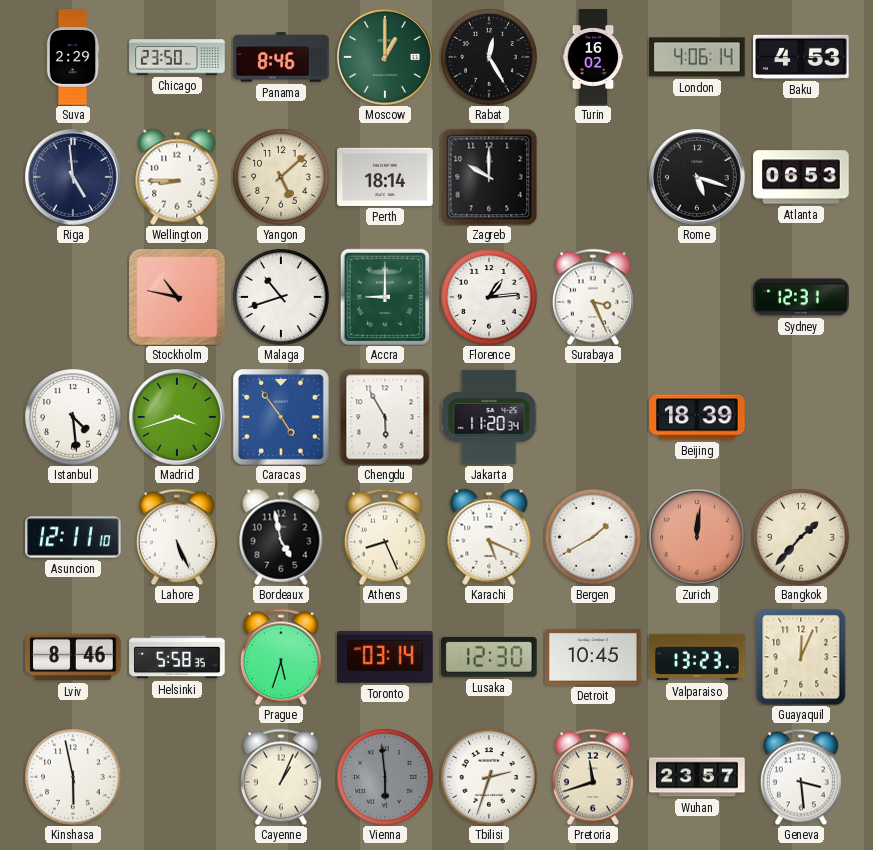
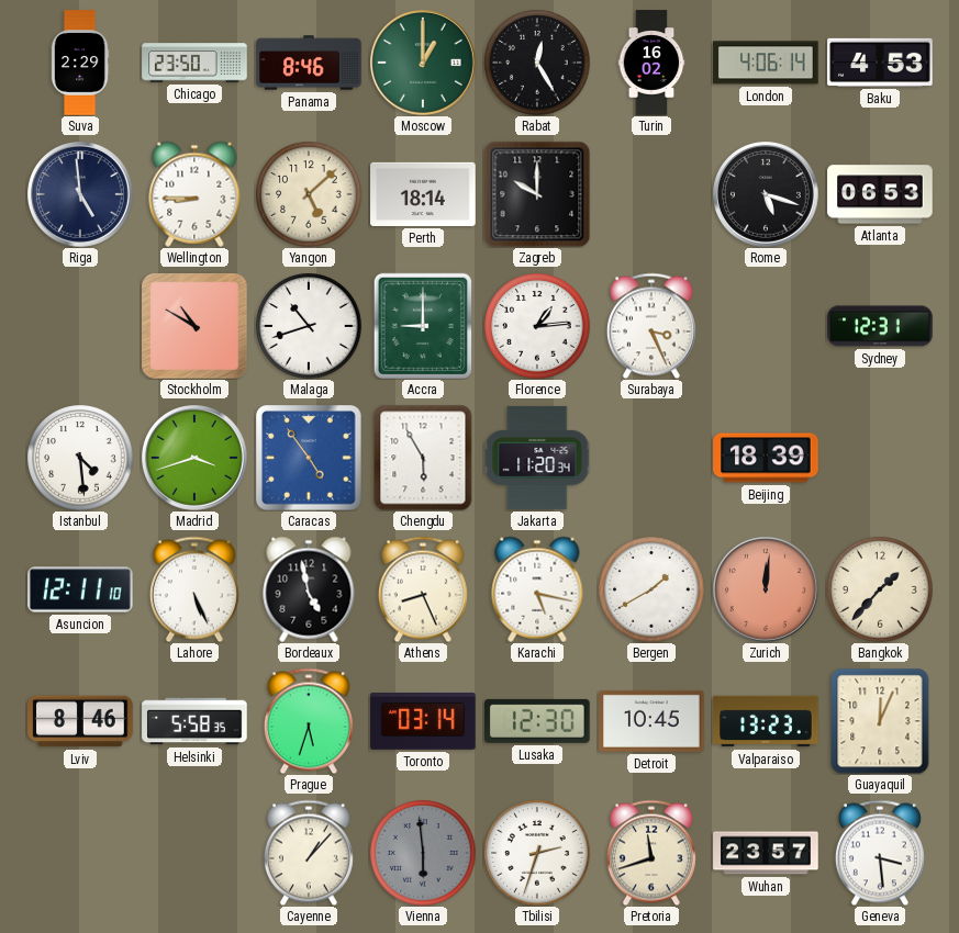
Stockholm: 10:47 -> 10:50 (194, 326)
Karachi: 5:19 -> 5:17 (537, 589)
Kinshasa: 5:58 -> none (73, 777)
Cayenne: 1:04 -> 1:07 (309, 853)
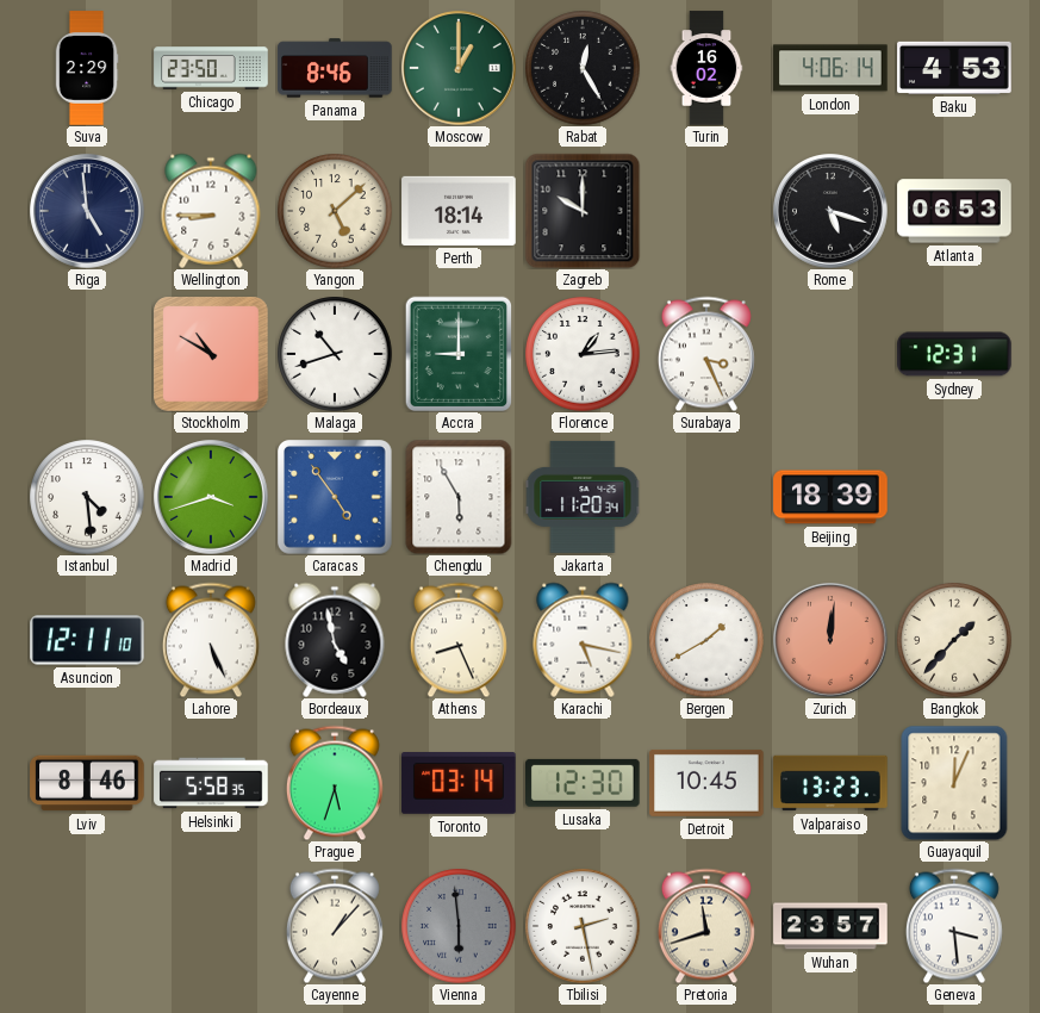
Tbilisi: 2:33 -> 2:28 (583, 926)
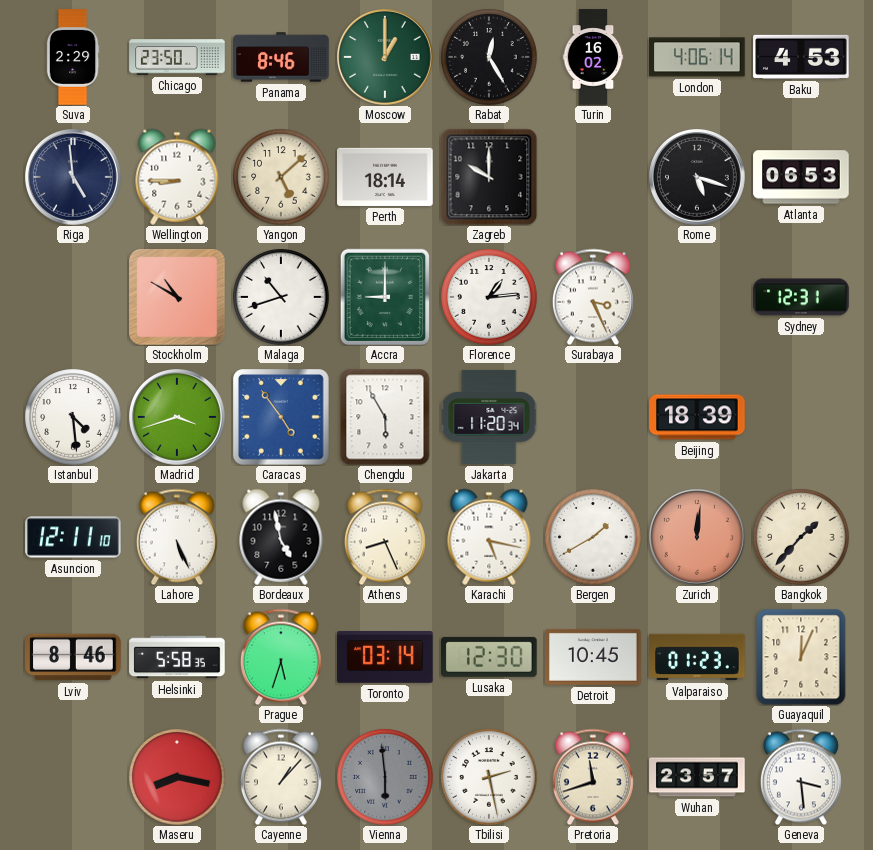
Valparaiso: 13:23 -> 01:23 (697, 657)
Maseru: none -> 8:17 (177, 777)
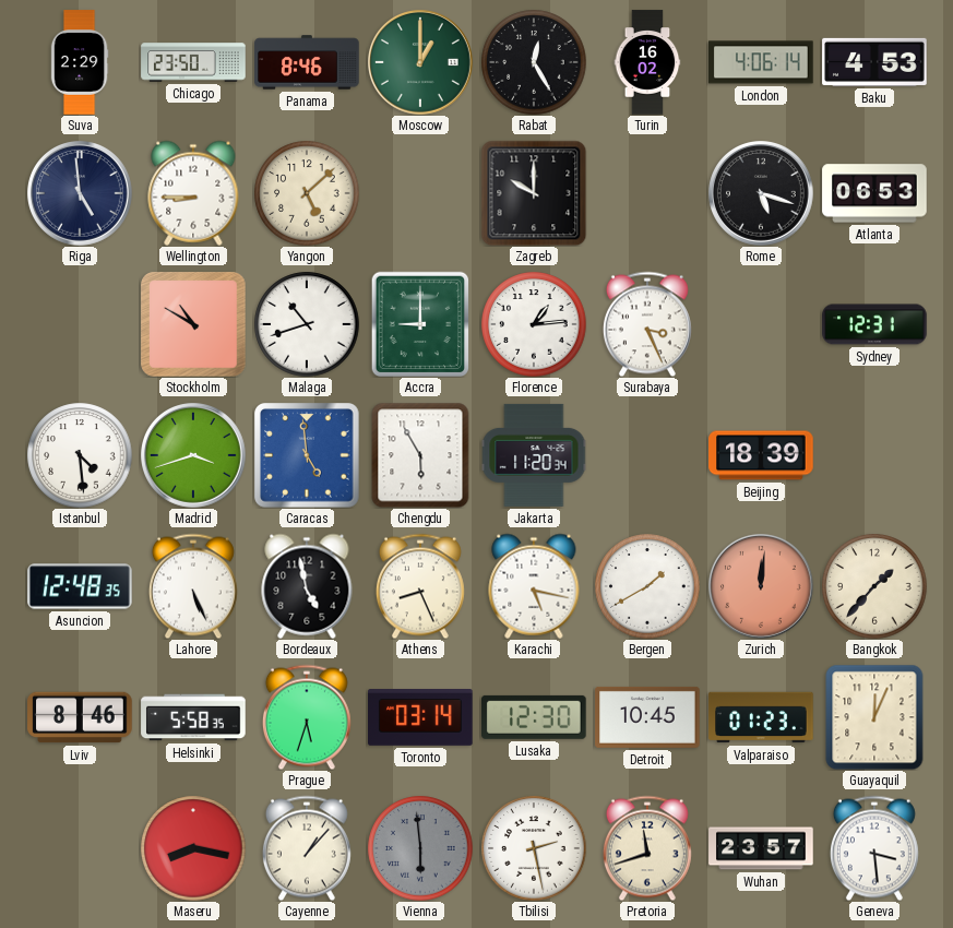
Perth: 18:14 -> none (385, 177)
Caracas: 4:54 -> 4:59 (307, 455)
Asuncion: 12:11 -> 12:48 (80, 586)
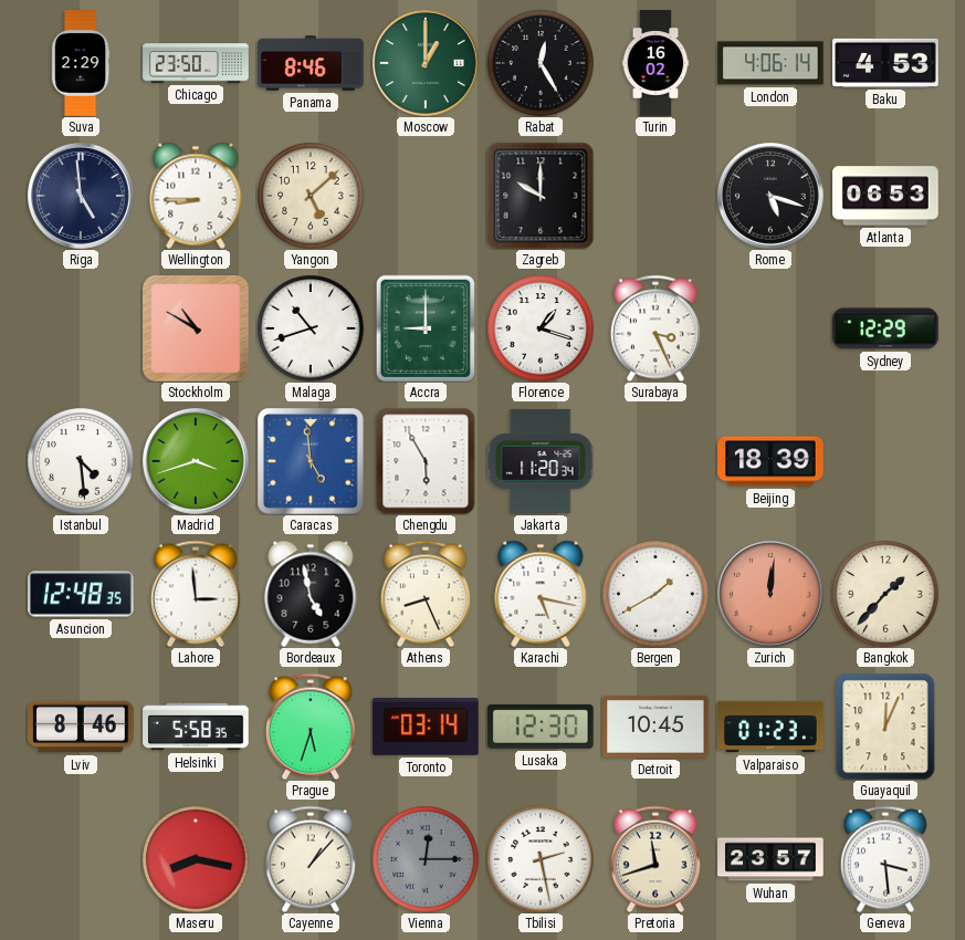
Florence: 1:14 -> 1:18 (541, 328)
Sydney: 12:31 -> 12:29 (885, 328)
Lahore: 5:26 -> 2:59 (196, 594)
Vienna: 5:59 -> 12:15 (426, 859)
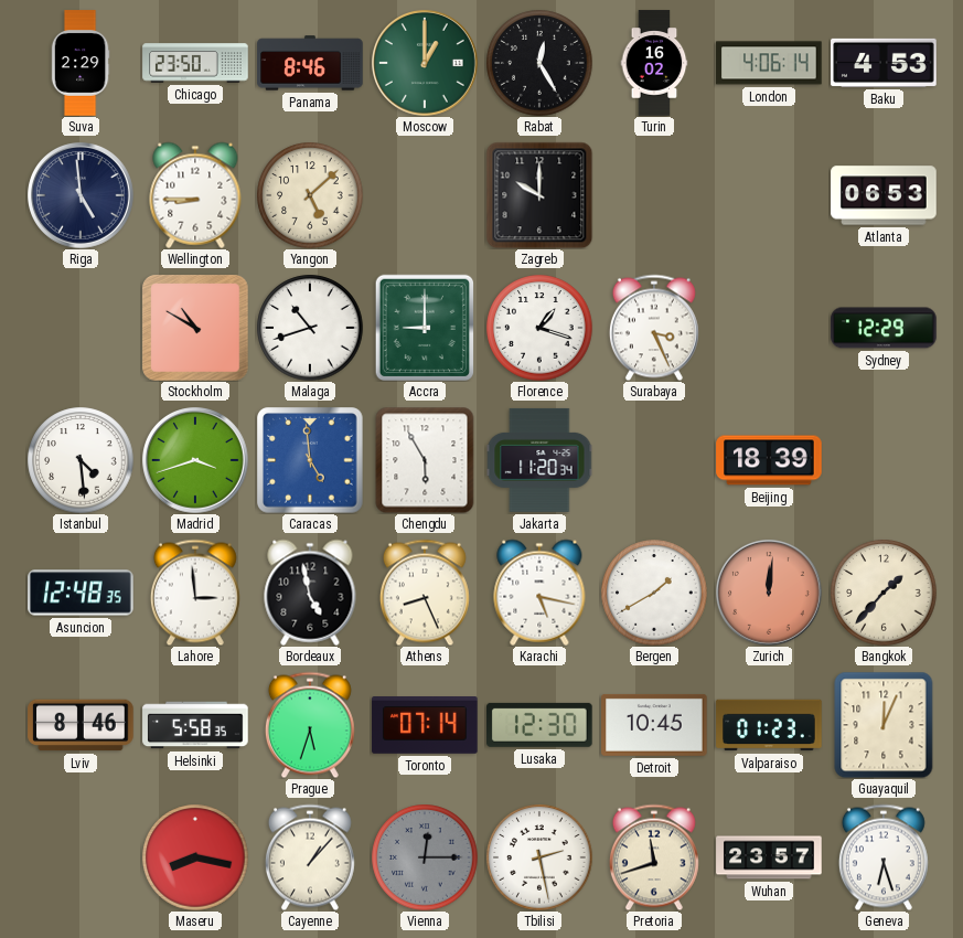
Rome: 5:18 -> none (772, 197)
Toronto: 03:14 -> 07:14 (425, 726)
Geneva: 3:29 -> 6:27 (884, 857)
